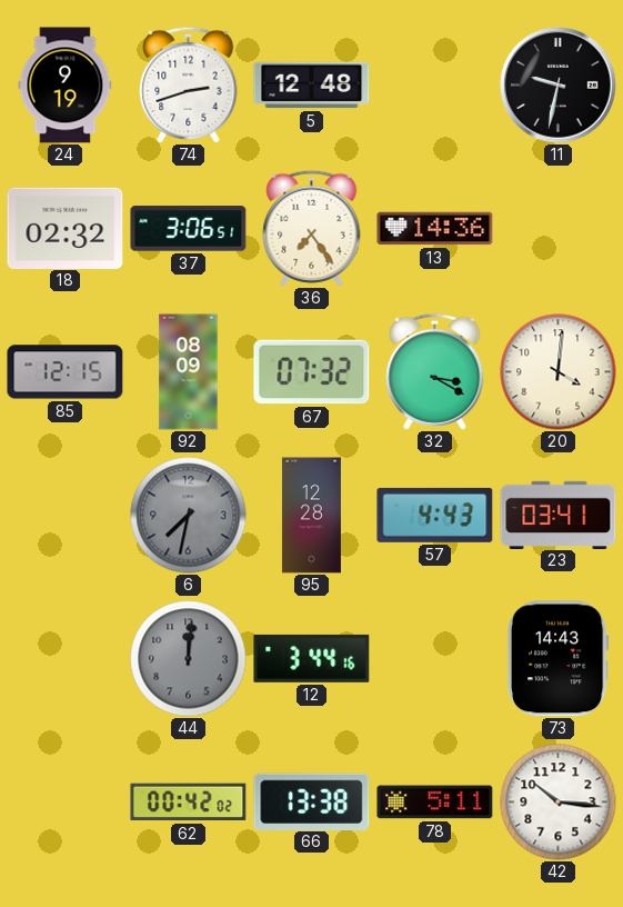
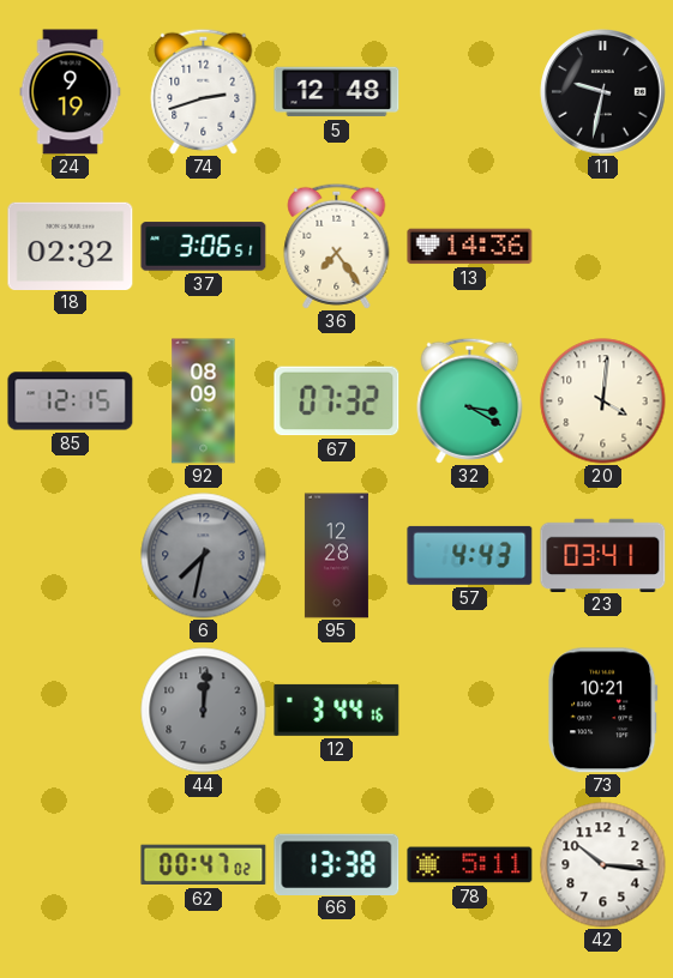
73: 14:43 -> 10:21 (603, 711)
62: 00:42 -> 00:47 (204, 865)
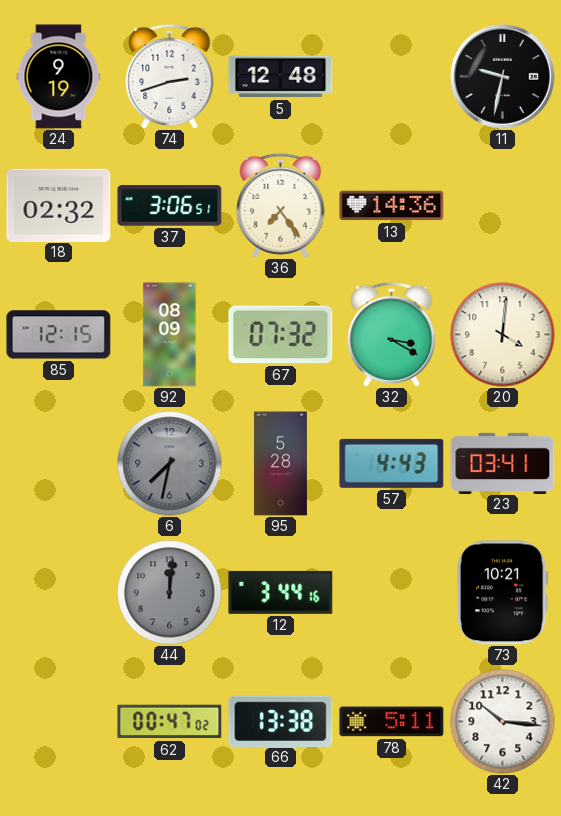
95: 12:28 -> 5:28 (280, 464)
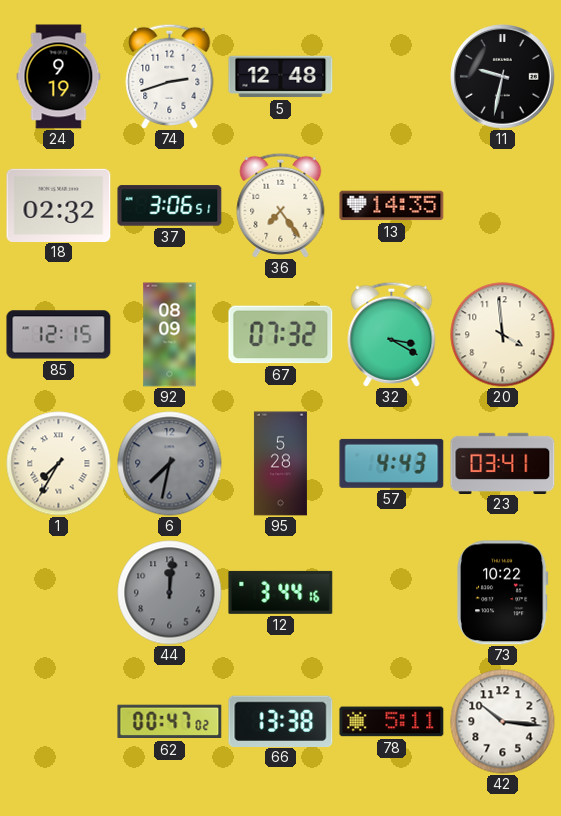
13: 14:36 -> 14:35 (392, 206)
20: 4:01 -> 3:59 (503, 335)
1: none -> 7:35 (59, 464)
73: 10:21 -> 10:22 (503, 593)
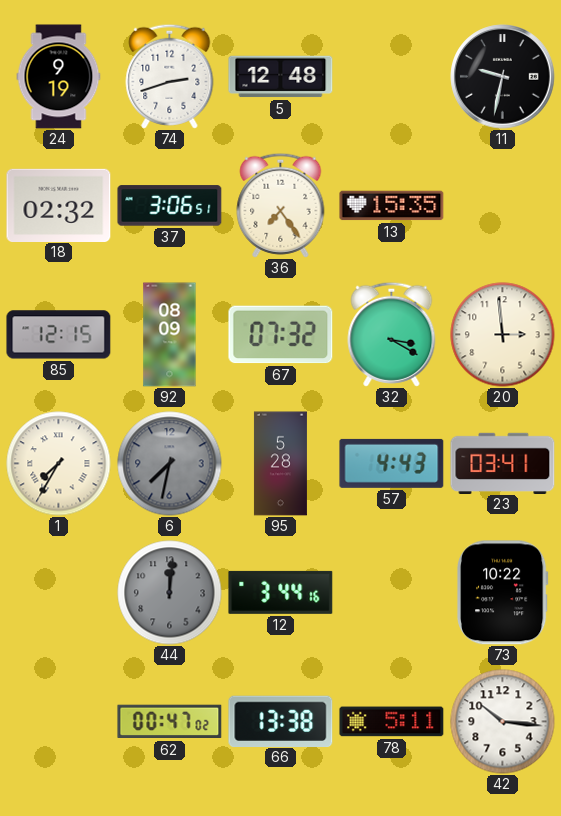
13: 14:35 -> 15:35 (392, 206)
20: 3:59 -> 2:59 (503, 335)
